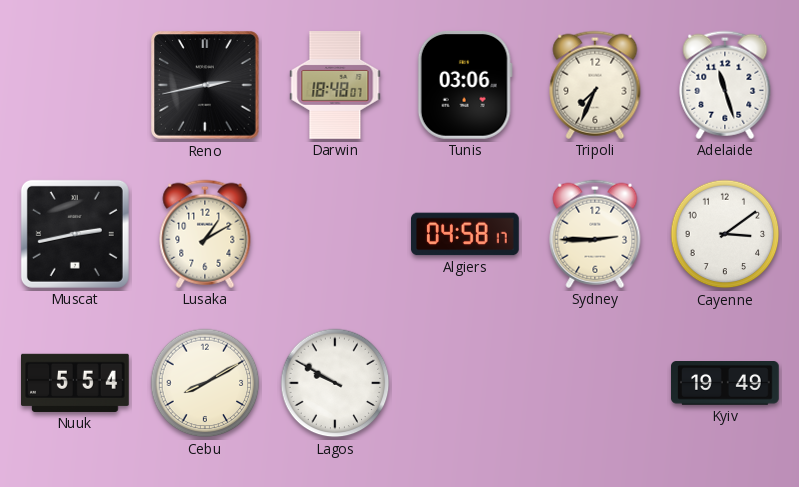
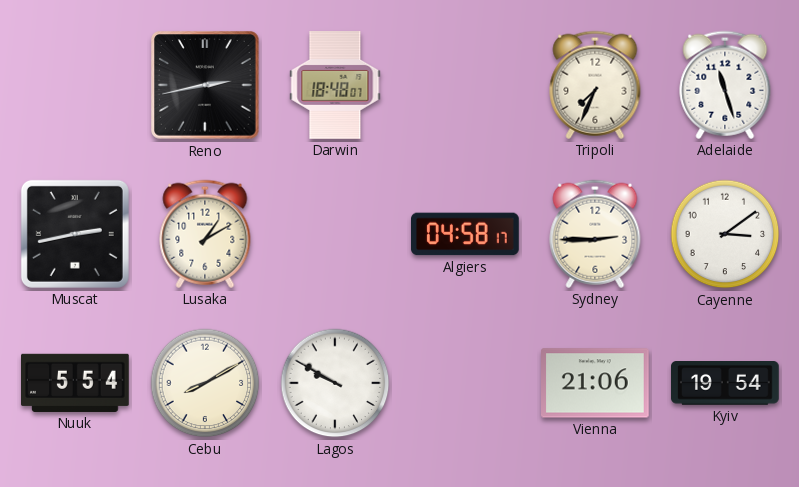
Tunis: 03:06 -> none (465, 85)
Vienna: none -> 21:06 (596, 383)
Kyiv: 19:49 -> 19:54 (725, 384)
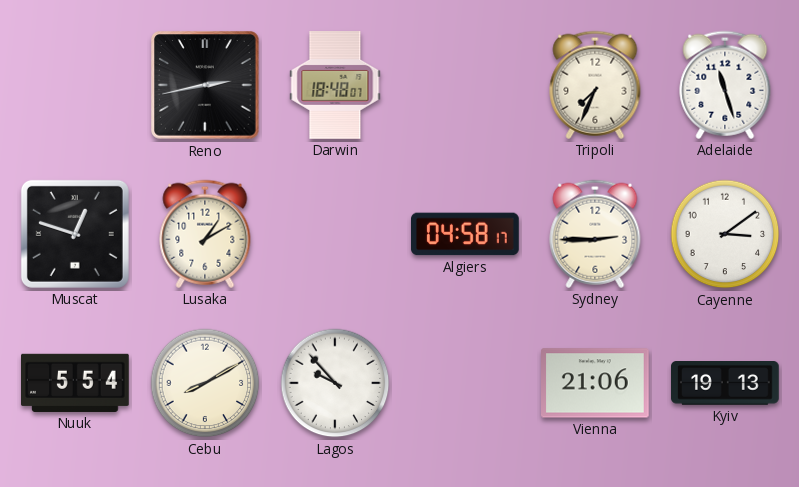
Muscat: 2:43 -> 12:48 (75, 234)
Lagos: 9:50 -> 9:53 (335, 383)
Kyiv: 19:54 -> 19:13 (725, 384)
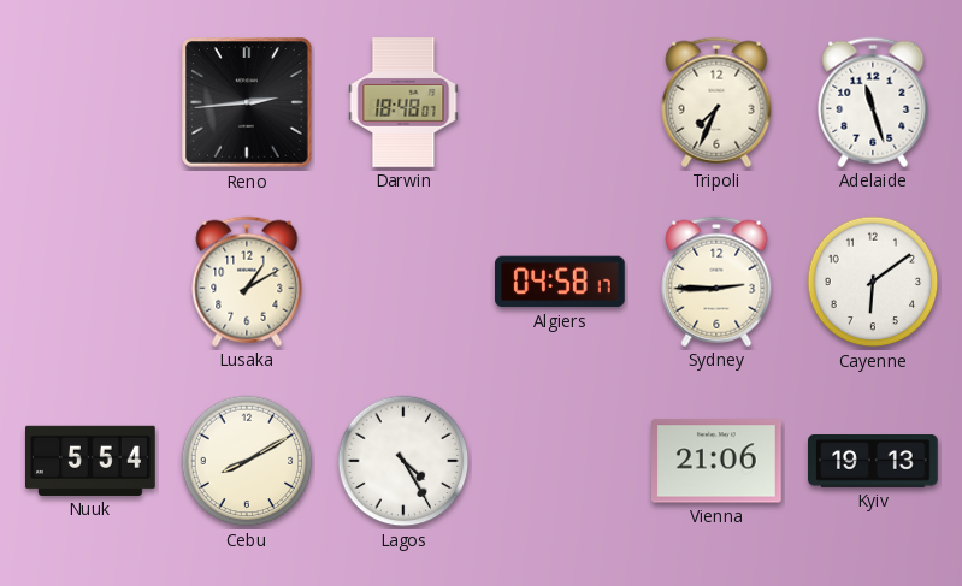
Reno: 2:43 -> 2:44 (247, 102)
Muscat: 12:48 -> none (75, 234)
Cayenne: 3:09 -> 6:09 (873, 282)
Lagos: 9:53 -> 4:25 (403, 461)
